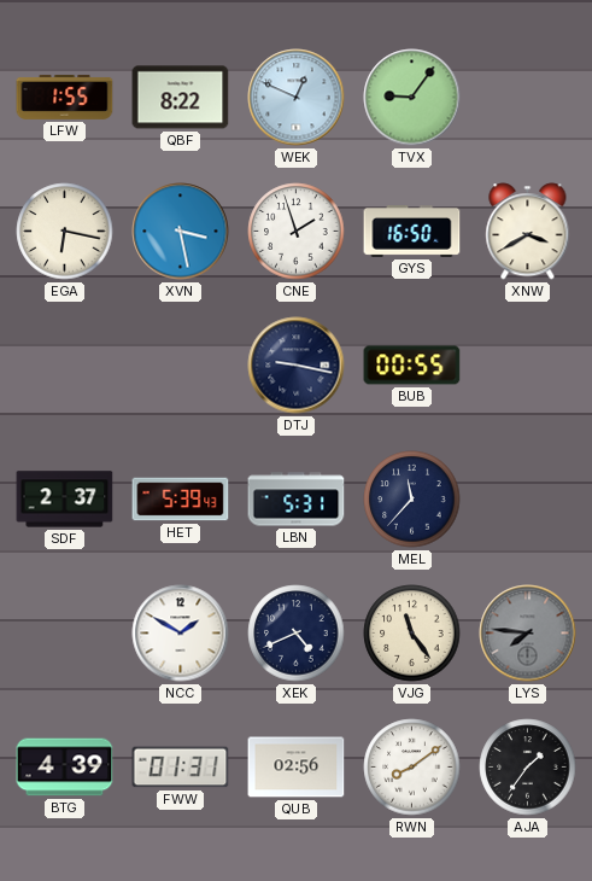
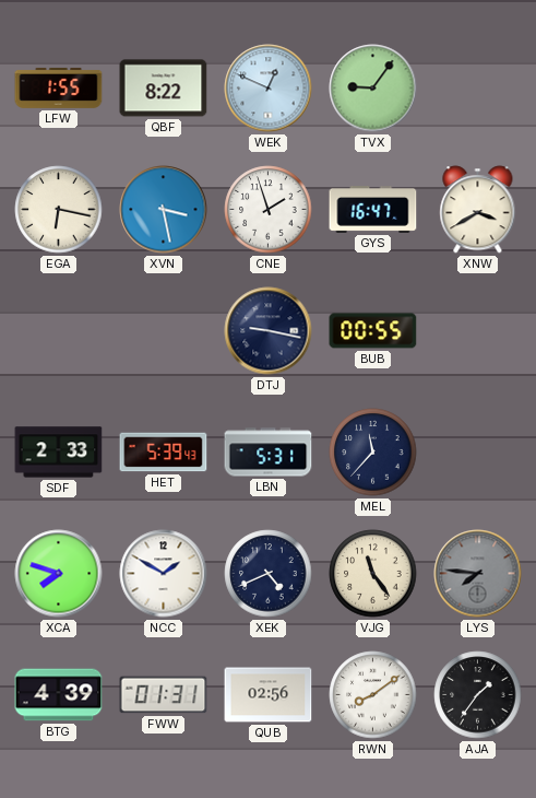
GYS: 16:50 -> 16:47 (373, 210)
SDF: 2:37 -> 2:33 (59, 453)
XCA: none -> 7:48 (59, 574)
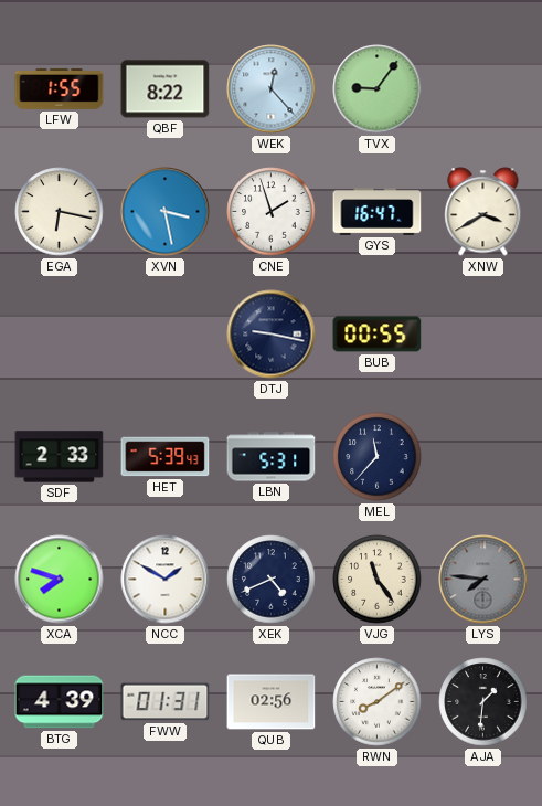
WEK: 12:49 -> 12:23 (272, 89)
AJA: 1:36 -> 1:31 (483, 702)
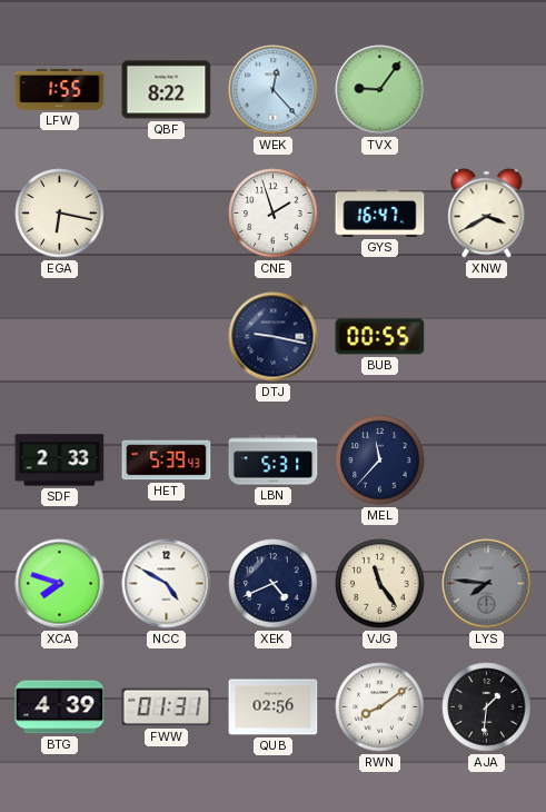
XVN: 3:28 -> none (166, 212)
NCC: 1:50 -> 4:50 (167, 584)
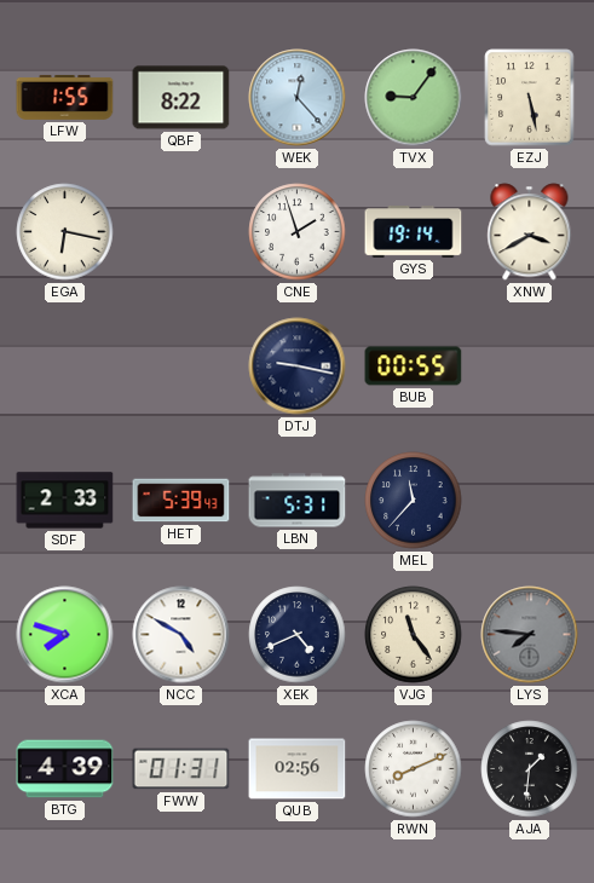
EZJ: none -> 5:28 (530, 98)
GYS: 16:47 -> 19:14 (414, 232)
RWN: 8:09 -> 8:11 (414, 769)
